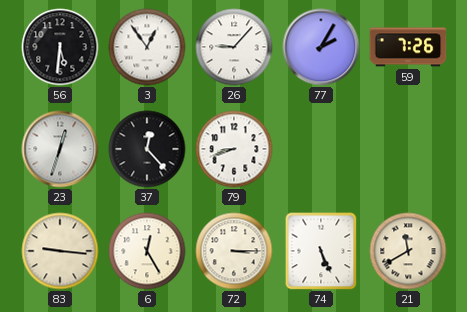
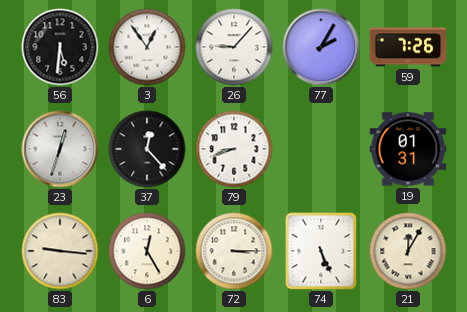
19: none -> 01:31 (408, 149)
21: 11:40 -> 12:05 (408, 251)
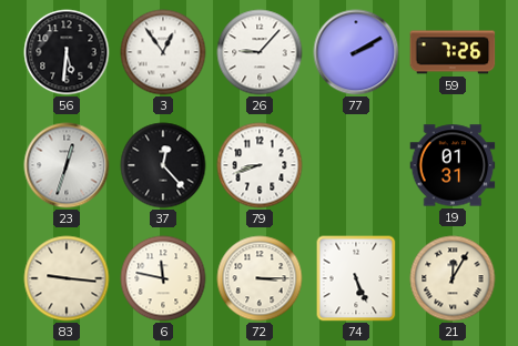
77: 2:05 -> 2:10 (356, 52)
6: 12:25 -> 11:47 (163, 278)
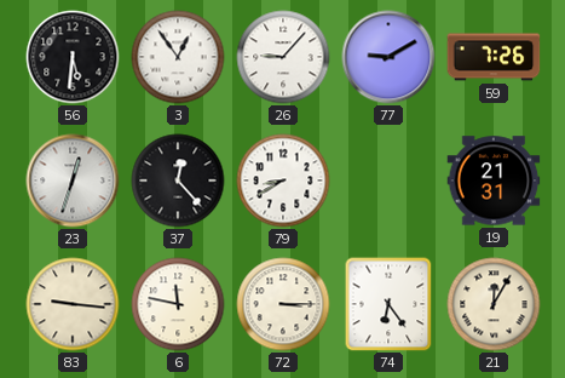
77: 2:10 -> 9:10 (388, 57)
79: 8:42 -> 8:40 (283, 181)
19: 01:31 -> 21:31 (494, 181)
74: 5:26 -> 6:24 (388, 304)
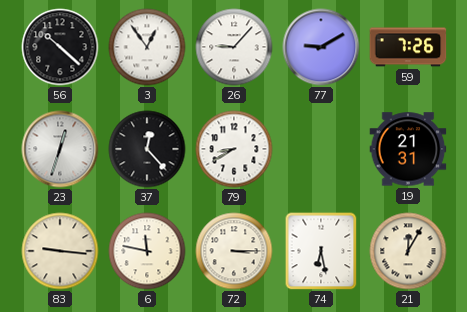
56: 5:31 -> 10:22 (60, 47)
74: 6:24 -> 6:28 (321, 251)
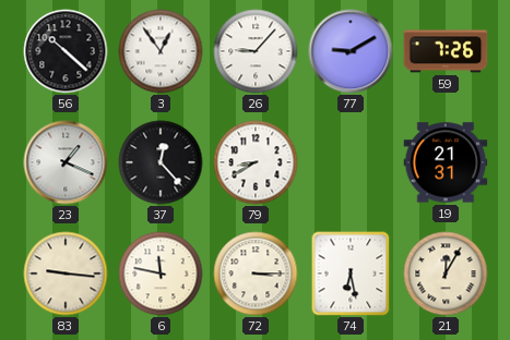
23: 12:33 -> 1:19 (66, 162)
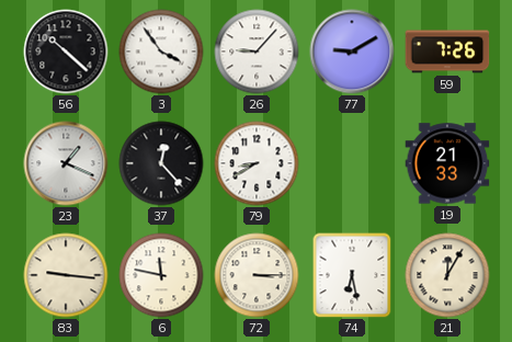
3: 12:54 -> 3:54 (161, 52)
19: 21:31 -> 21:33 (447, 163)
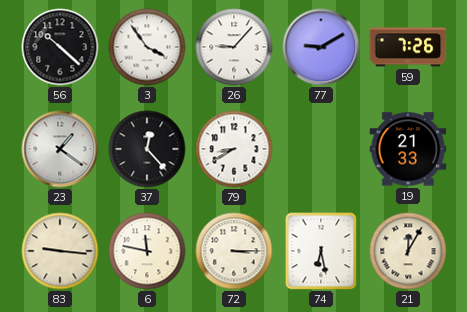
23: 1:19 -> 1:21 (60, 149)
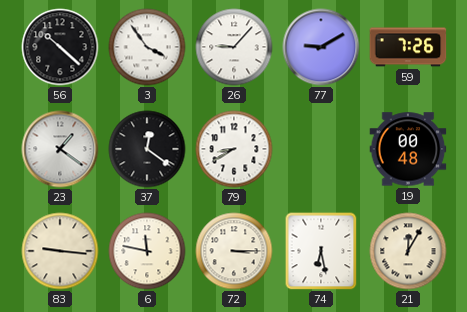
37: 12:23 -> 12:21 (147, 149)
19: 21:33 -> 00:48 (408, 149)
